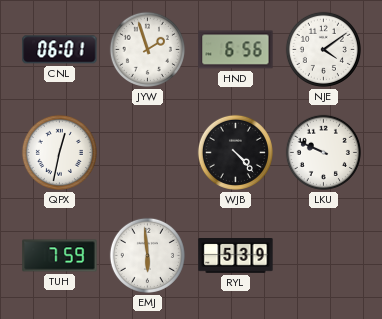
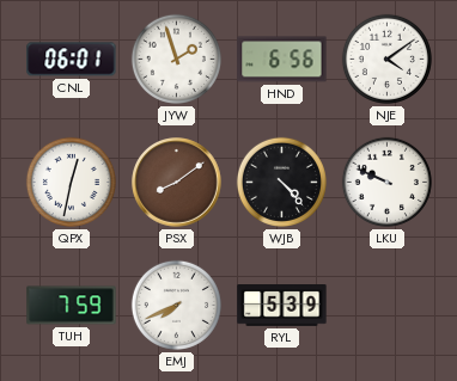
PSX: none -> 8:09 (177, 183)
EMJ: 5:59 -> 7:41 (176, 305)
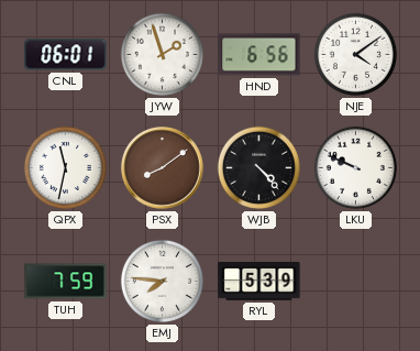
QPX: 12:32 -> 11:32 (65, 167)
EMJ: 7:41 -> 7:46 (162, 281)
